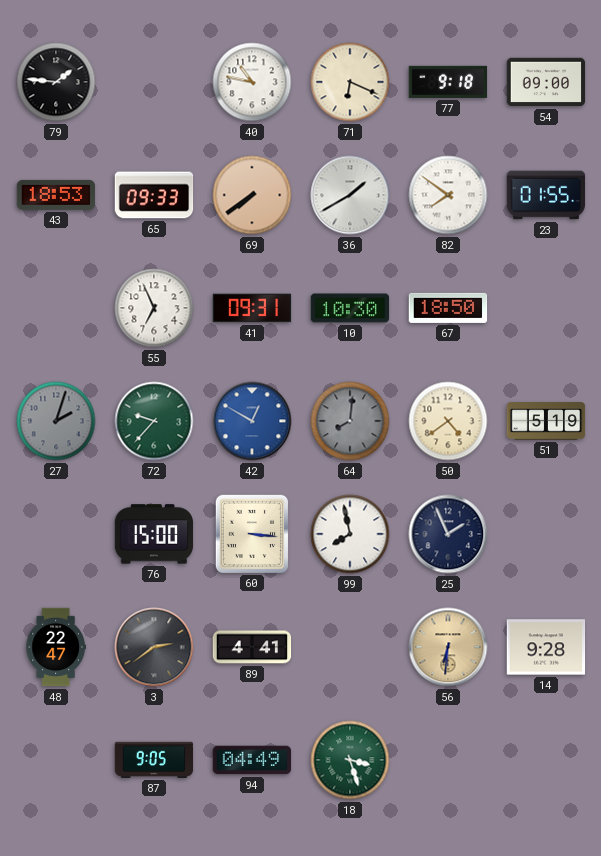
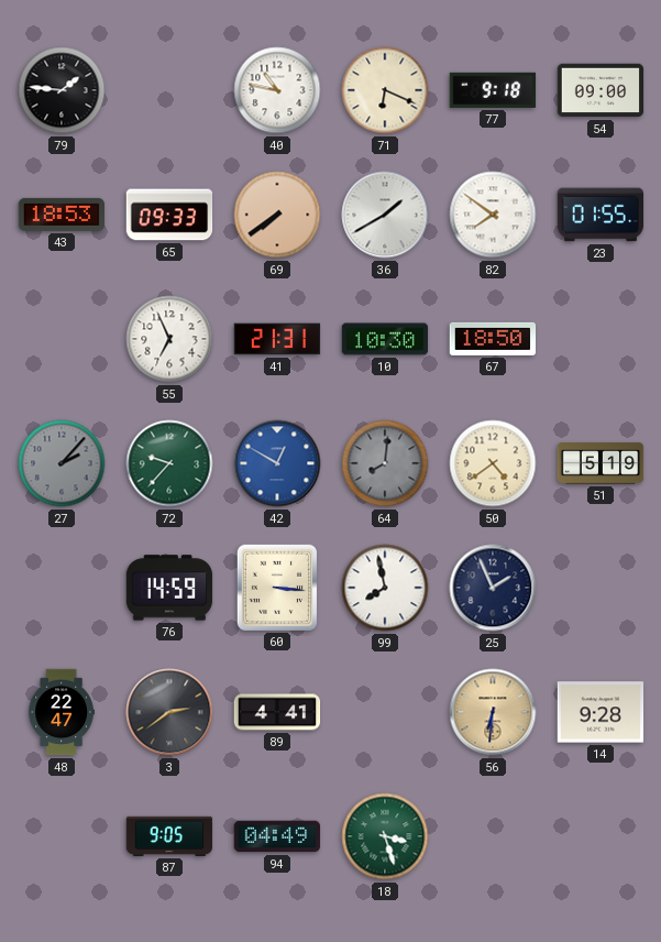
41: 09:31 -> 21:31 (277, 339)
27: 2:03 -> 2:07 (62, 463)
76: 15:00 -> 14:59 (169, 588)
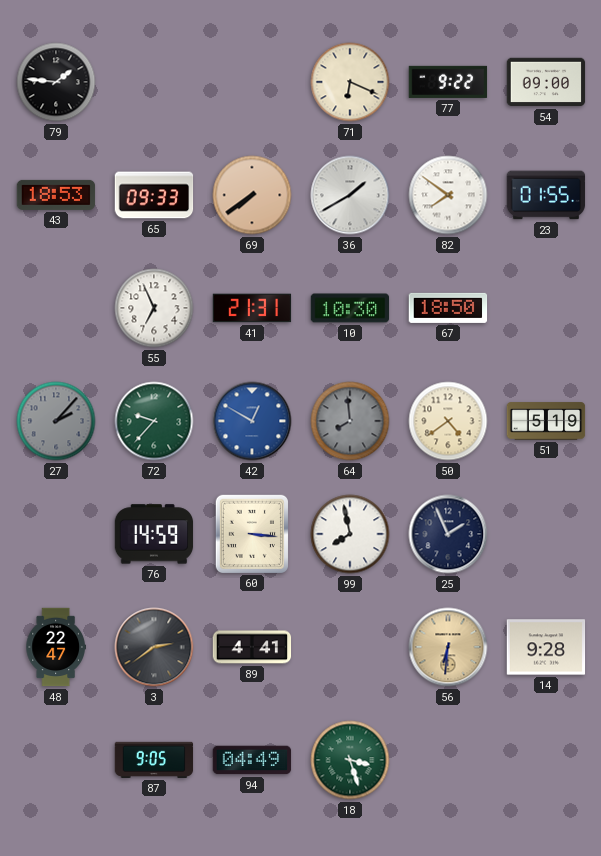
40: 10:47 -> none (277, 90)
77: 9:18 -> 9:22 (448, 82)
64: 8:01 -> 7:59 (350, 421)
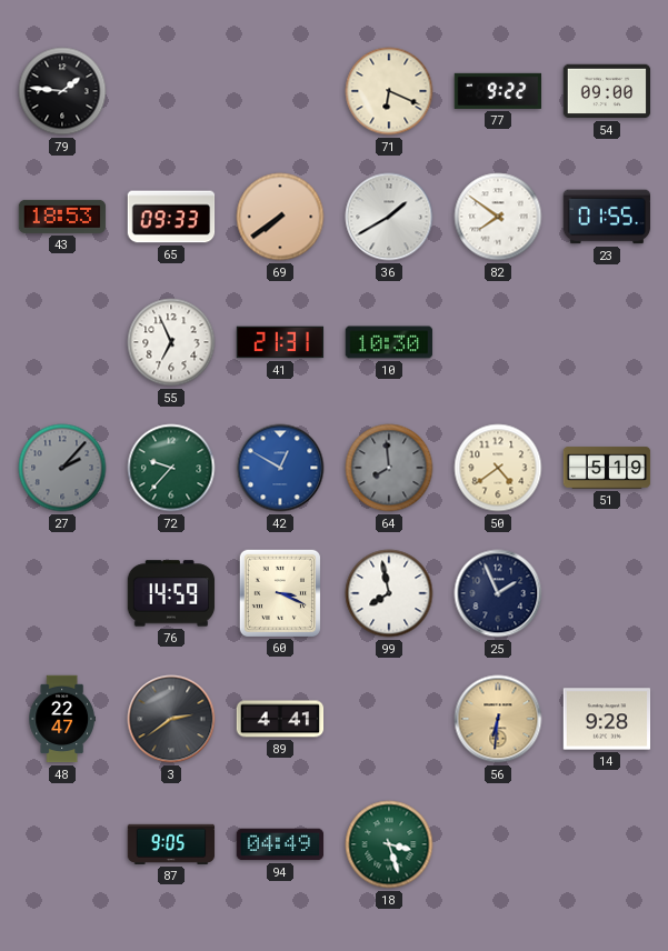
67: 18:50 -> none (448, 308)
60: 3:16 -> 3:19 (279, 592)
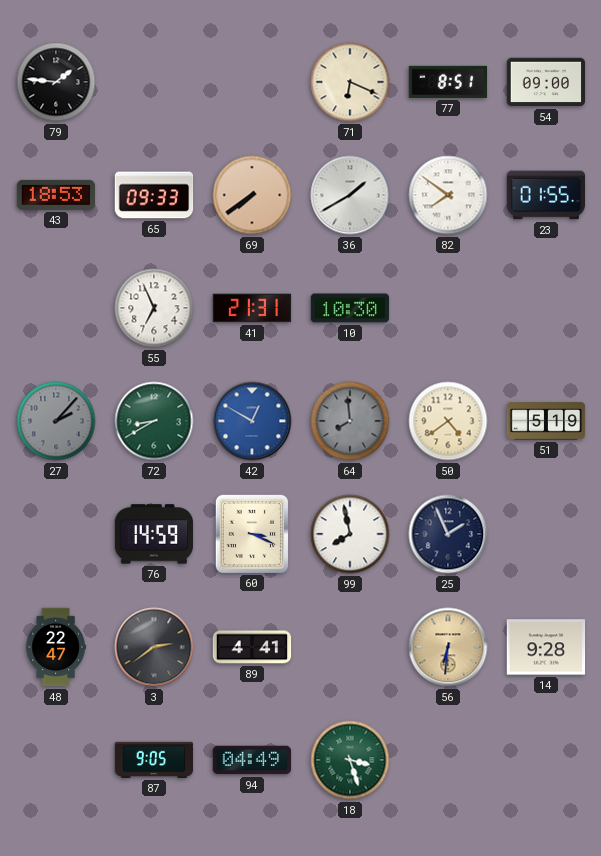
77: 9:22 -> 8:51 (448, 82)
72: 9:37 -> 8:40 (154, 421)
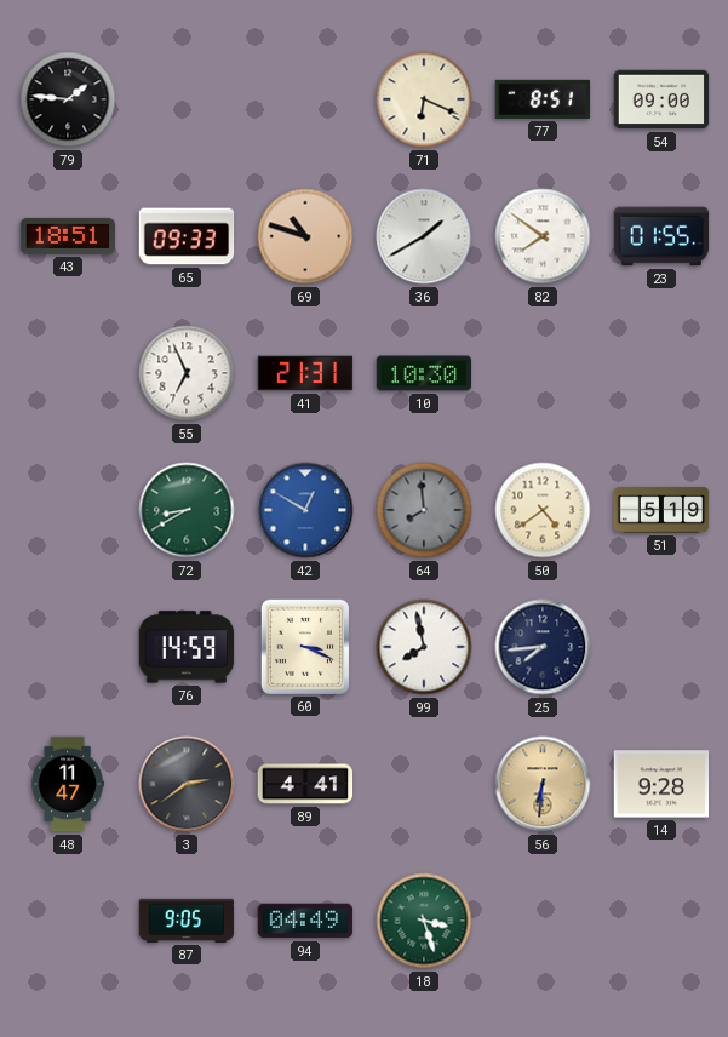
43: 18:53 -> 18:51 (68, 236)
69: 7:39 -> 10:48 (305, 236)
27: 2:07 -> none (56, 421)
25: 1:56 -> 7:44 (543, 647)
48: 22:47 -> 11:47 (68, 784)
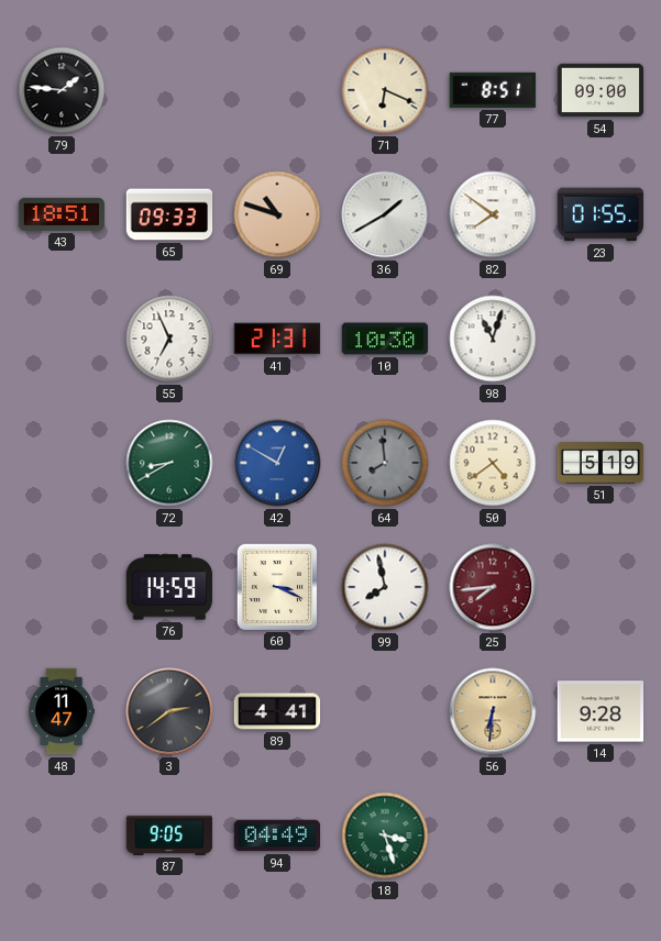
98: none -> 11:03 (493, 339)
25 dial: navy -> burgundy (493, 587)
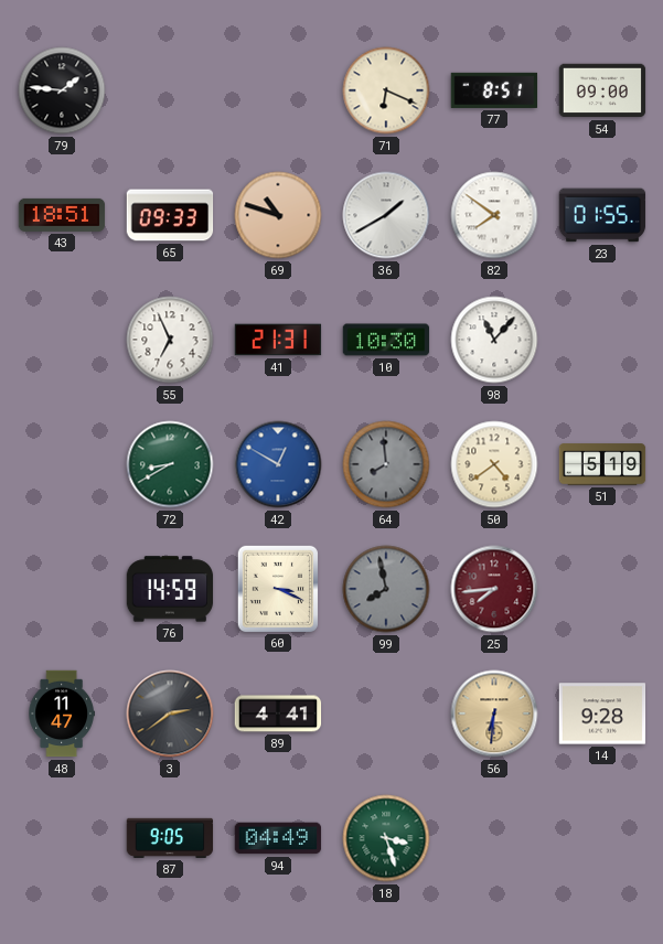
98: 11:03 -> 11:07 (494, 340)
99 dial: white -> grey (386, 589)
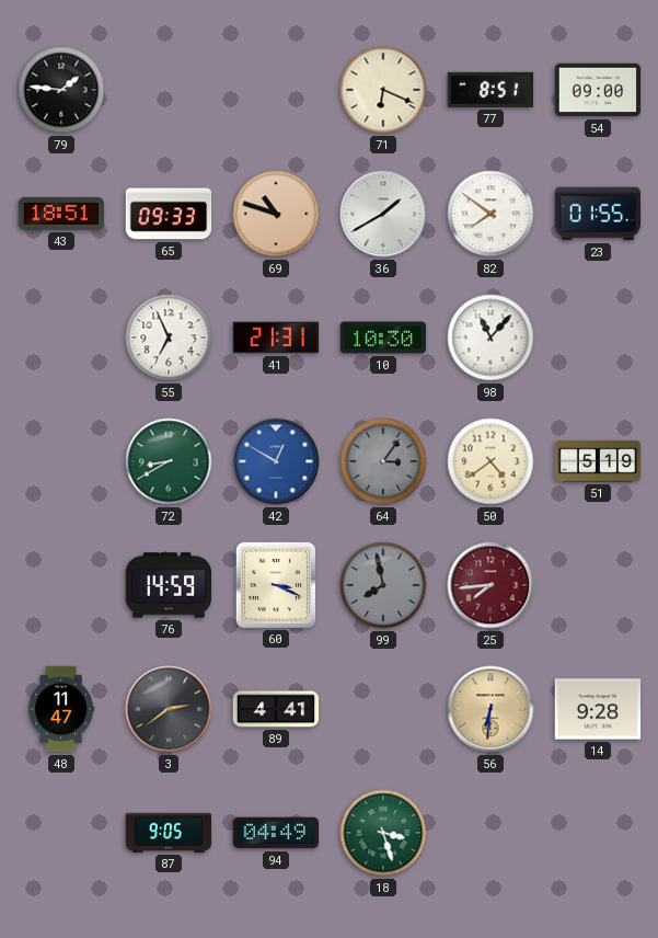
64: 7:59 -> 3:06 (383, 461)
